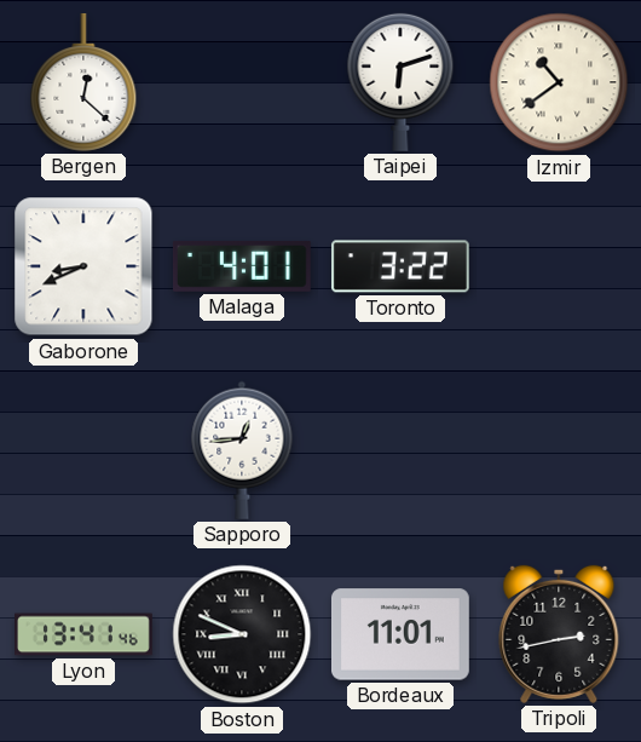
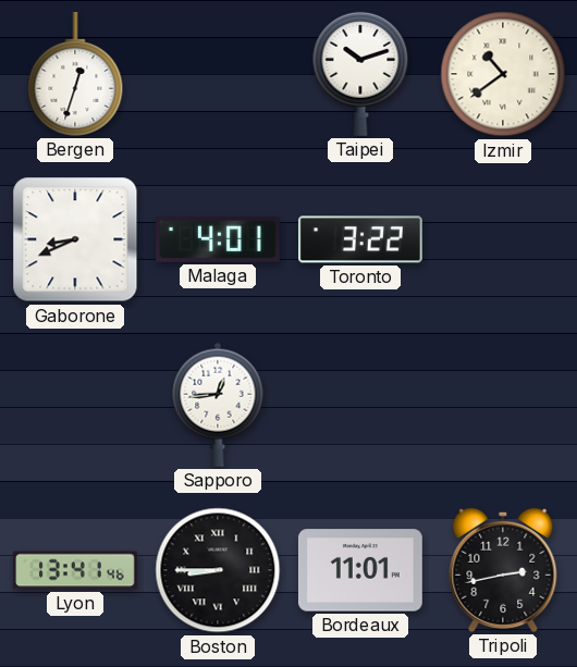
Bergen: 12:22 -> 12:33 (75, 74)
Taipei: 6:12 -> 10:12 (360, 74)
Boston: 8:49 -> 8:45 (218, 570)
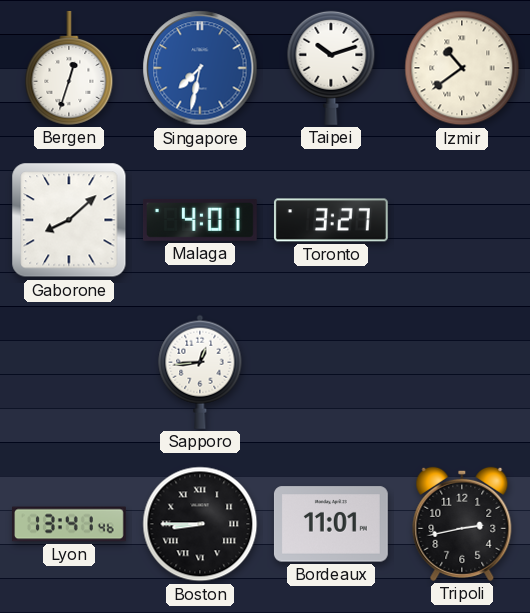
Singapore: none -> 7:32 (200, 68)
Gaborone: 8:41 -> 8:08 (69, 220)
Toronto: 3:22 -> 3:27 (331, 220)
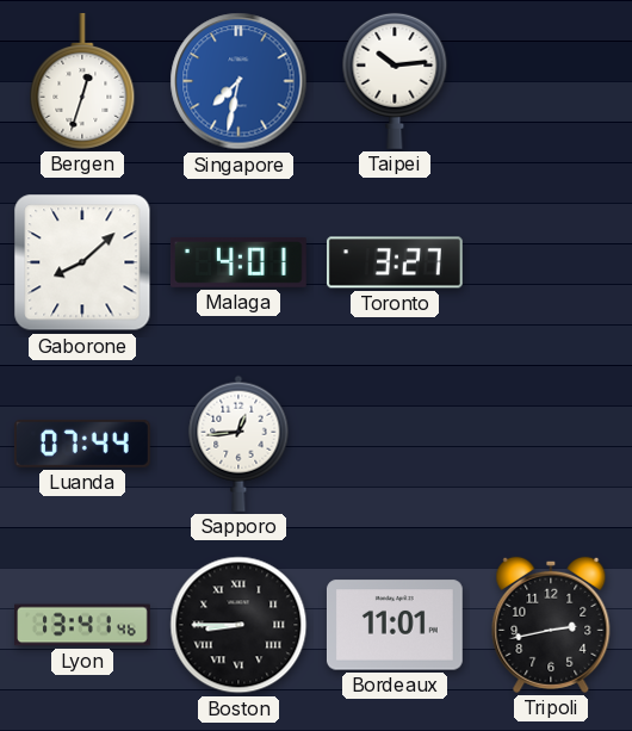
Taipei: 10:12 -> 10:14 (395, 81)
Izmir: 10:39 -> none (462, 68)
Luanda: none -> 07:44 (82, 444)
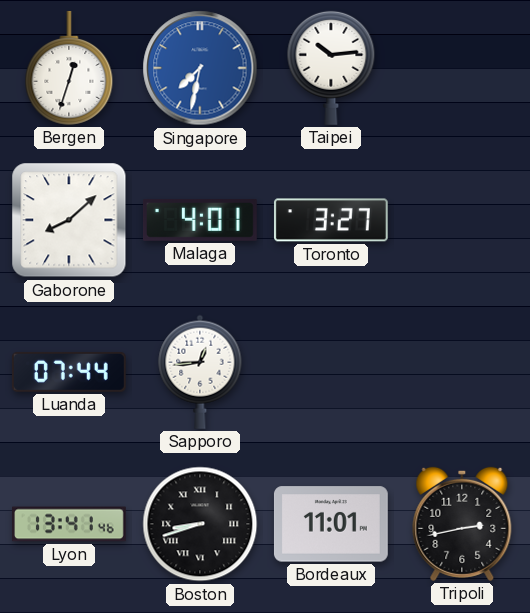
Boston: 8:45 -> 8:42 (200, 524)
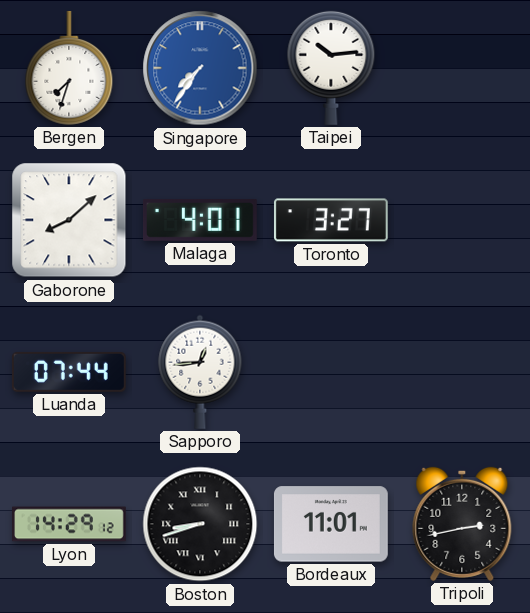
Bergen: 12:33 -> 7:33 (69, 68)
Singapore: 7:32 -> 7:36 (200, 68)
Lyon: 13:41 -> 14:29 (70, 524)
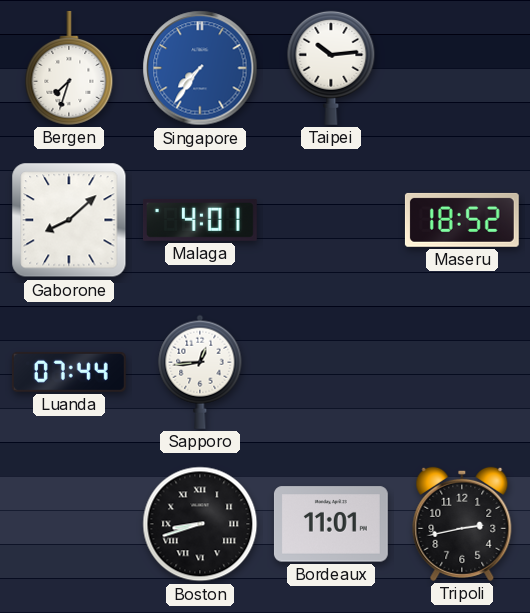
Toronto: 3:27 -> none (331, 220)
Maseru: none -> 18:52 (462, 220)
Lyon: 14:29 -> none (70, 524)
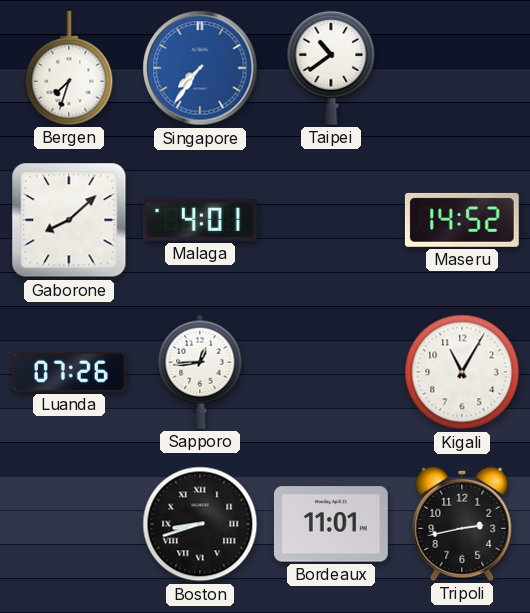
Taipei: 10:14 -> 10:39 (331, 68)
Maseru: 18:52 -> 14:52 (462, 220)
Luanda: 07:44 -> 07:26 (69, 372)
Kigali: none -> 11:05 (462, 372)
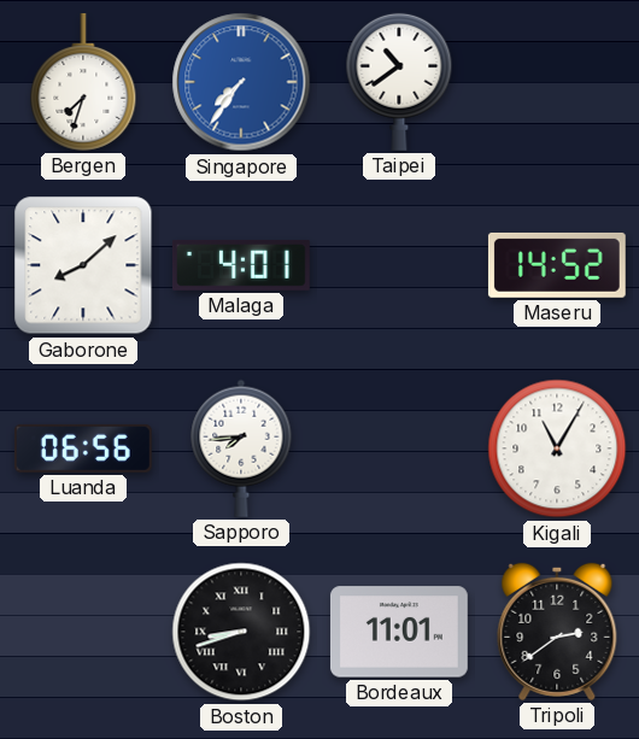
Luanda: 07:26 -> 06:56 (83, 448)
Sapporo: 12:44 -> 7:44 (241, 448)
Tripoli: 2:43 -> 2:39 (557, 632)
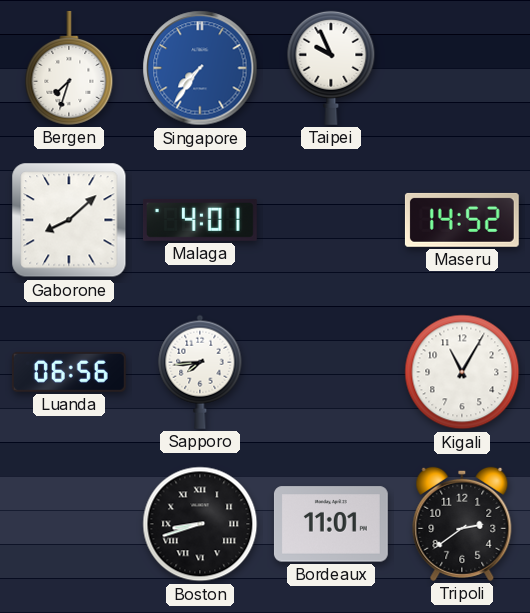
Taipei: 10:39 -> 9:56 (331, 68)
